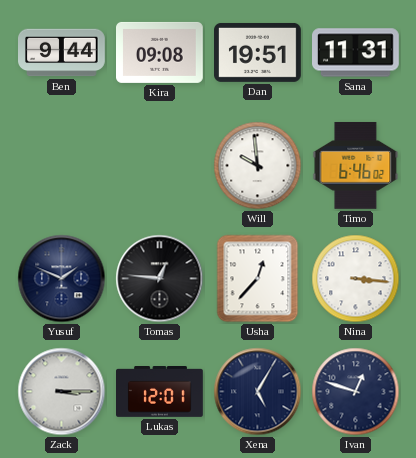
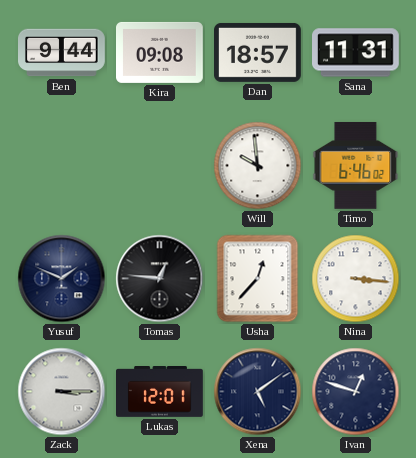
Dan: 19:51 -> 18:57 (258, 52)
Xena: 5:05 -> 5:09 (258, 392)
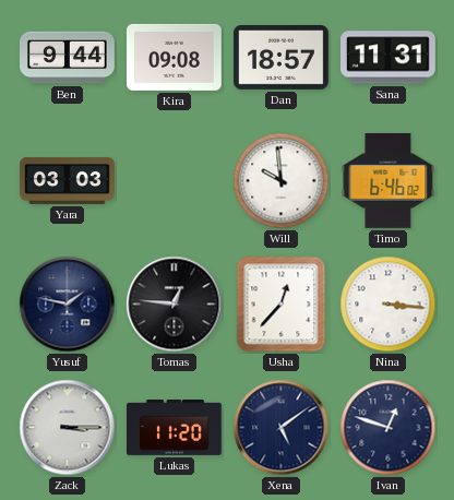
Yara: none -> 03:03 (68, 180)
Yusuf: 1:49 -> 1:47 (68, 305)
Lukas: 12:01 -> 11:20 (175, 428)
